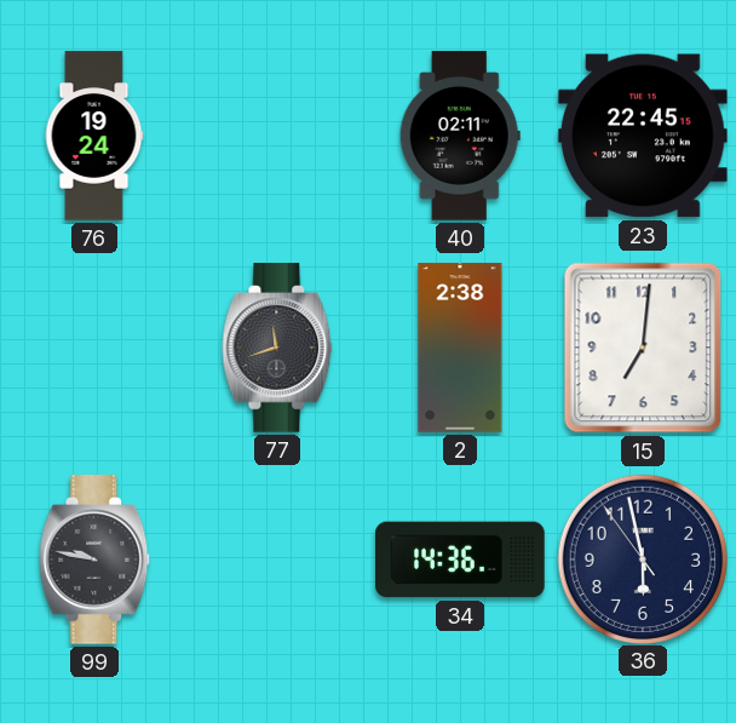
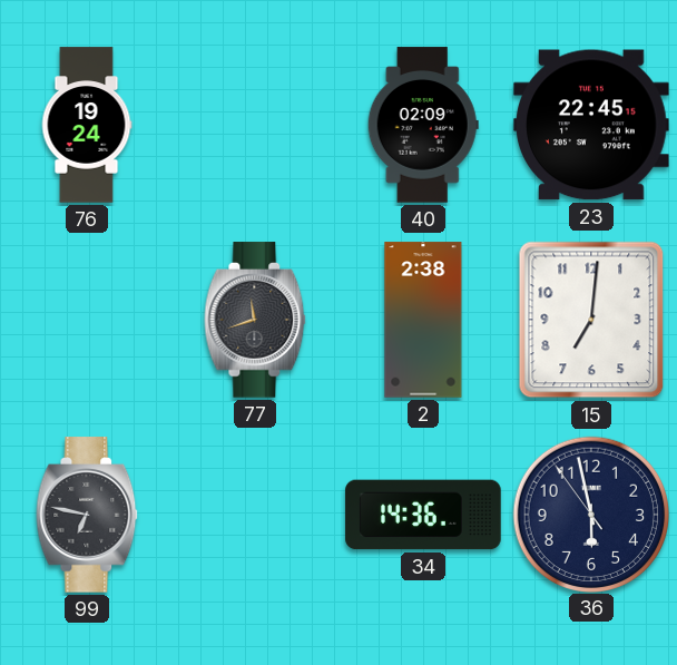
40: 02:11 -> 02:09 (423, 125)
99: 9:47 -> 6:47 (87, 515)
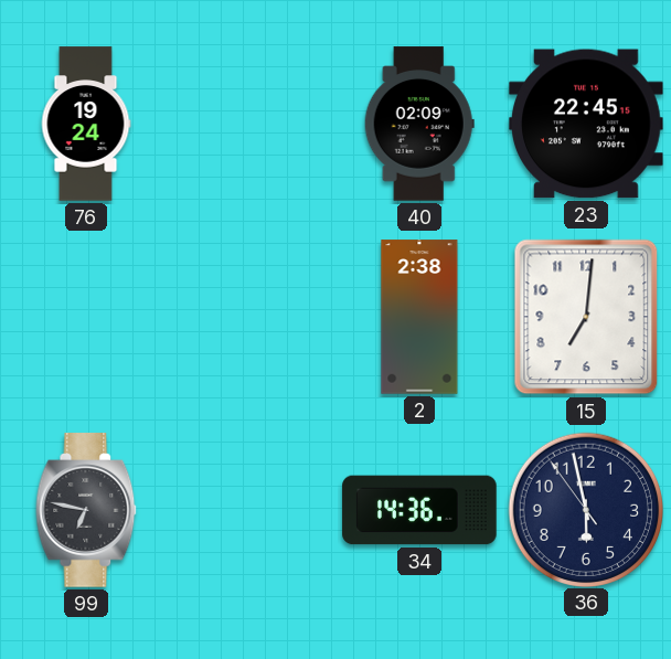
77: 11:42 -> none (255, 320)
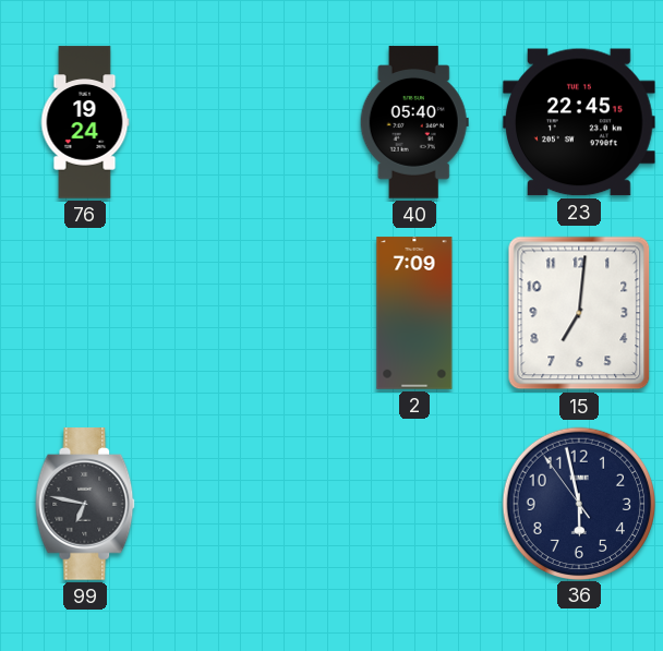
40: 02:09 -> 05:40 (414, 122)
2: 2:38 -> 7:09 (414, 313)
34: 14:36 -> none (419, 510)
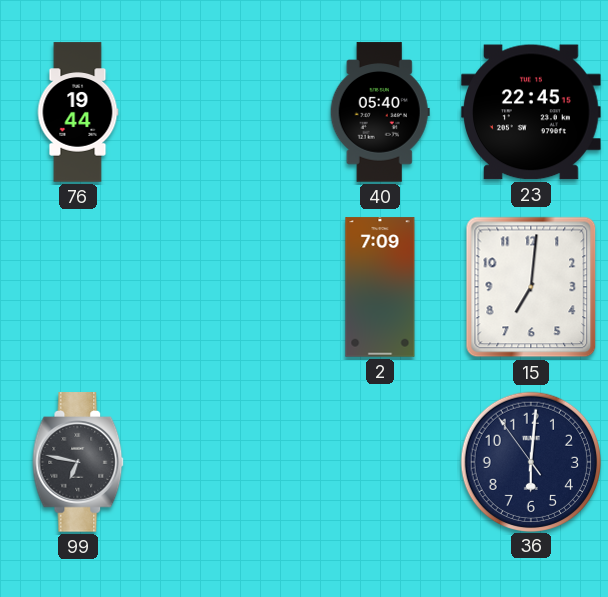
76: 19:24 -> 19:44 (78, 112)
36: 5:57 -> 6:00 (530, 461)
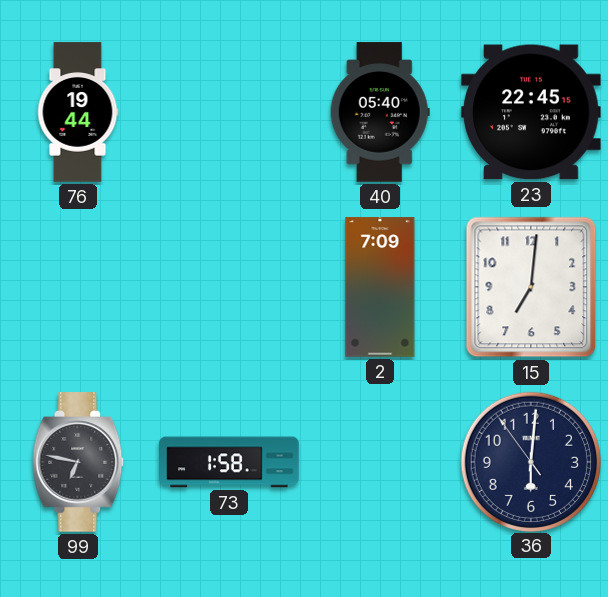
73: none -> 1:58 (229, 462)
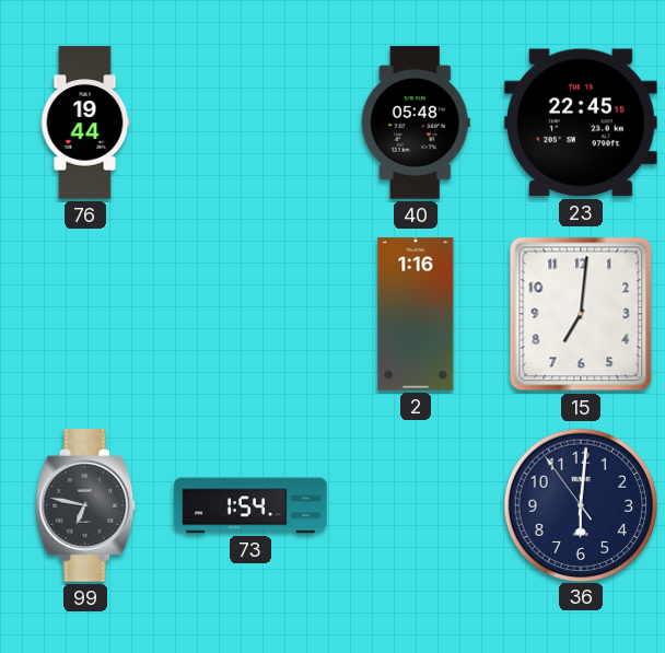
40: 05:40 -> 05:48 (416, 123)
2: 7:09 -> 1:16 (416, 314)
73: 1:58 -> 1:54 (250, 505)
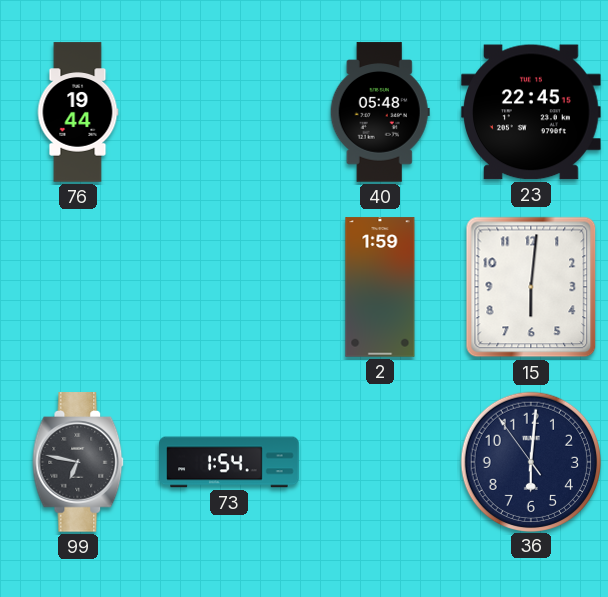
2: 1:16 -> 1:59 (380, 287)
15: 7:01 -> 6:01 (531, 287)
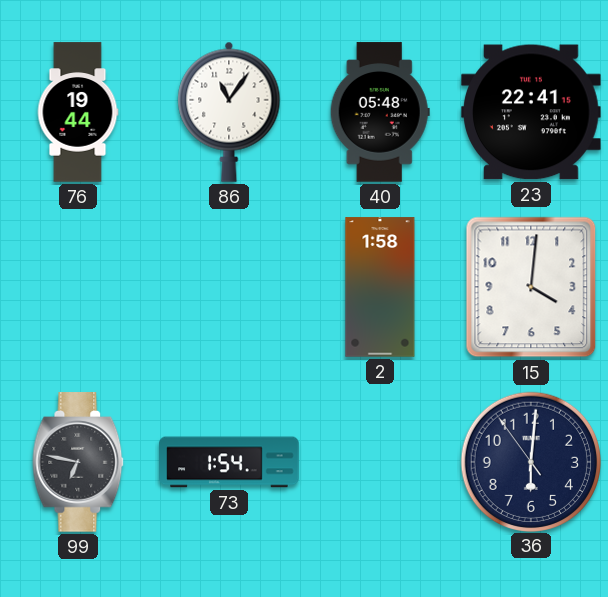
86: none -> 11:06 (229, 112)
23: 22:45 -> 22:41 (531, 112)
2: 1:59 -> 1:58 (380, 287)
15: 6:01 -> 4:01 (531, 287)
